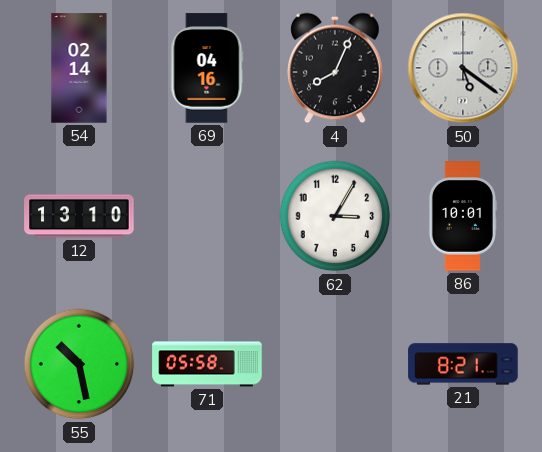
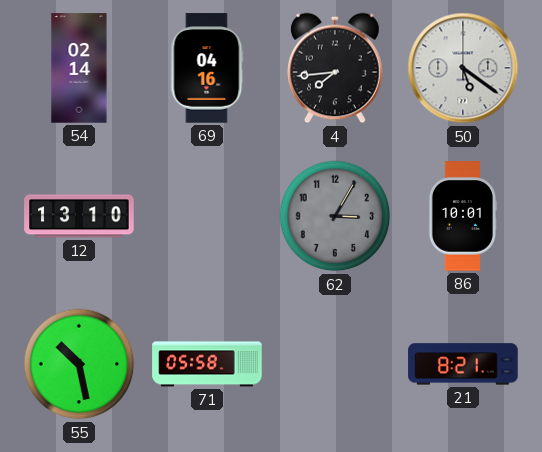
4: 8:04 -> 7:44 (336, 68)
62 dial: white -> grey (335, 216)
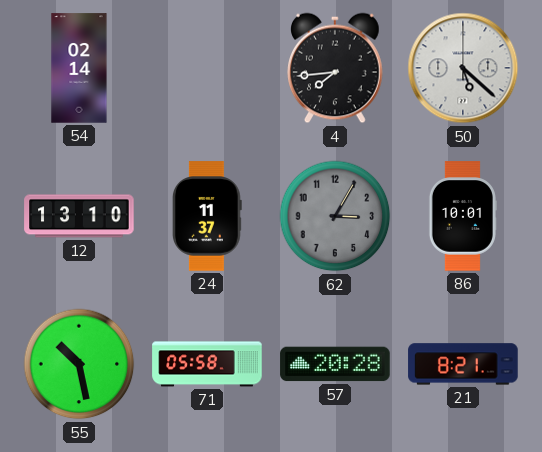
69: 04:16 -> none (207, 68)
50: 5:21 -> 5:22 (463, 68)
24: none -> 11:37 (207, 216)
57: none -> 20:28 (335, 364)
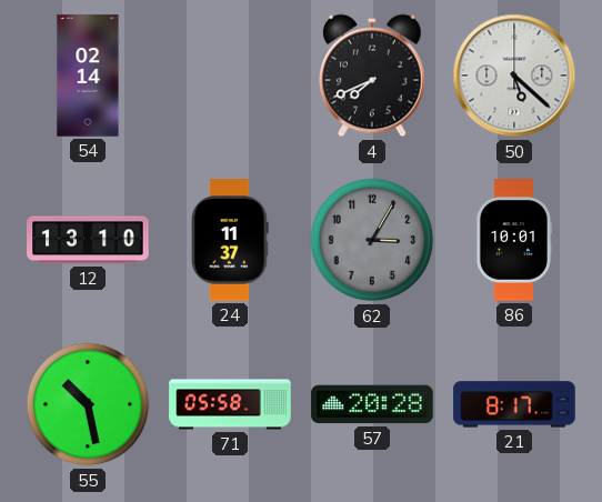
4: 7:44 -> 7:41 (373, 76)
21: 8:21 -> 8:17 (514, 404)
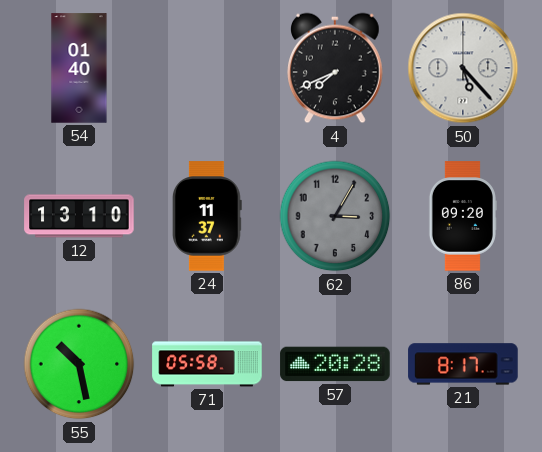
54: 02:14 -> 01:40 (79, 68)
50: 5:22 -> 5:23 (463, 68)
86: 10:01 -> 09:20 (462, 216)
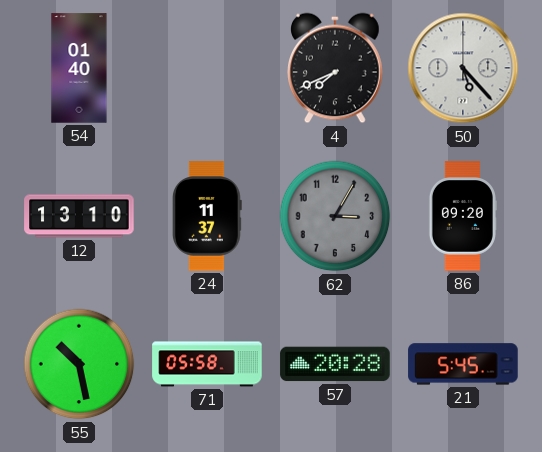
21: 8:17 -> 5:45 (463, 364)
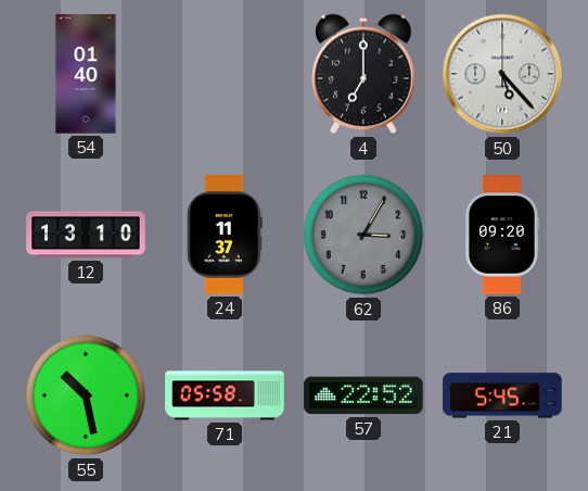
4: 7:41 -> 7:00 (365, 74)
57: 20:28 -> 22:52 (363, 395)
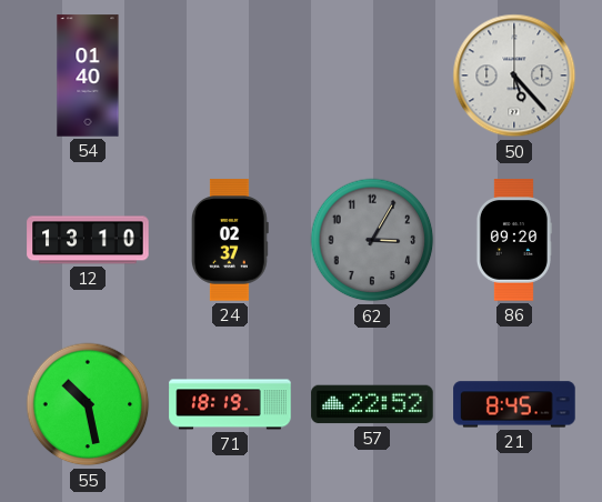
4: 7:00 -> none (365, 74)
24: 11:37 -> 02:37 (230, 240)
71: 05:58 -> 18:19 (230, 404)
21: 5:45 -> 8:45 (514, 404)
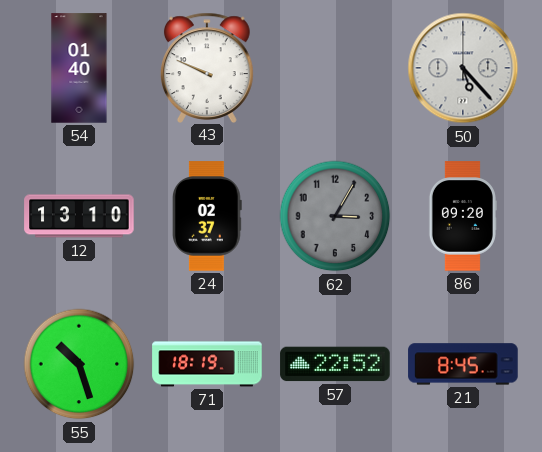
43: none -> 9:49 (207, 67)
55: 10:28 -> 10:27 (79, 364)
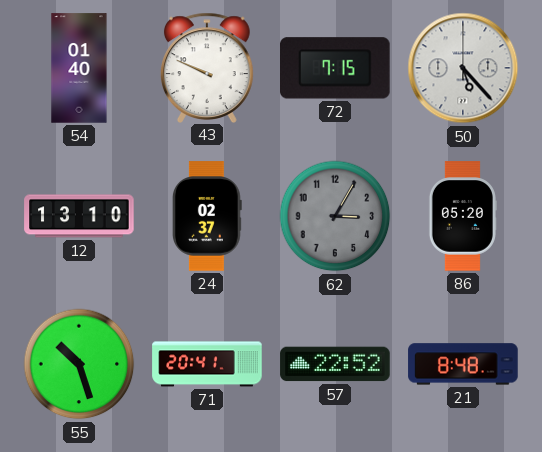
72: none -> 7:15 (336, 68)
86: 09:20 -> 05:20 (462, 216)
71: 18:19 -> 20:41 (207, 364)
21: 8:45 -> 8:48 (463, 364)
